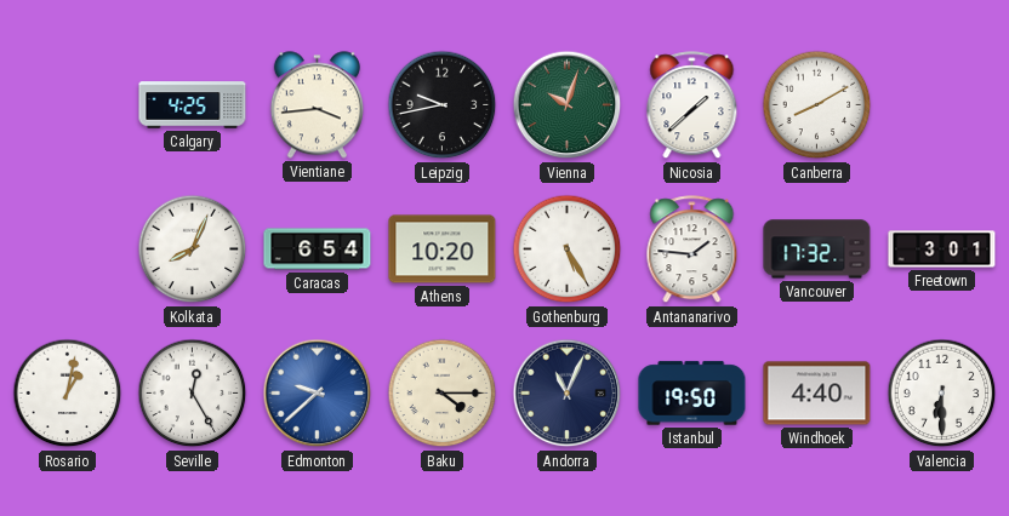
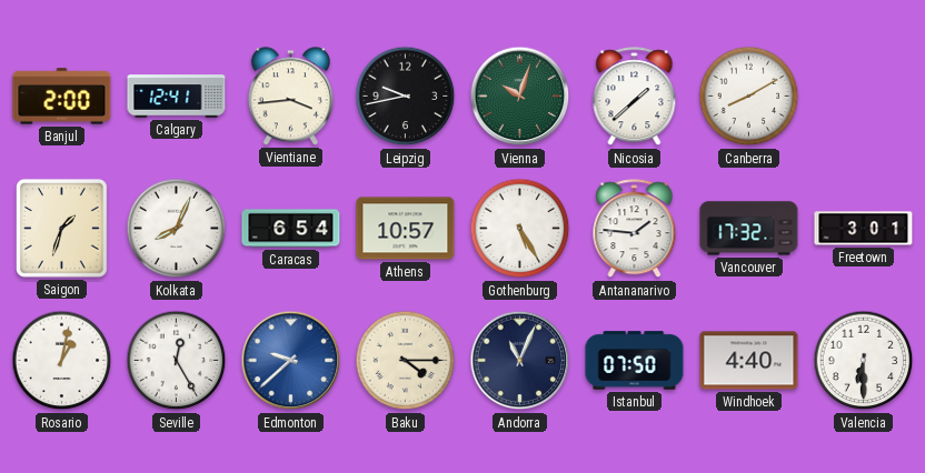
Banjul: none -> 2:00 (62, 97)
Calgary: 4:25 -> 12:41 (177, 97)
Saigon: none -> 1:33 (61, 228)
Athens: 10:20 -> 10:57 (406, 229)
Istanbul: 19:50 -> 07:50 (635, 361)
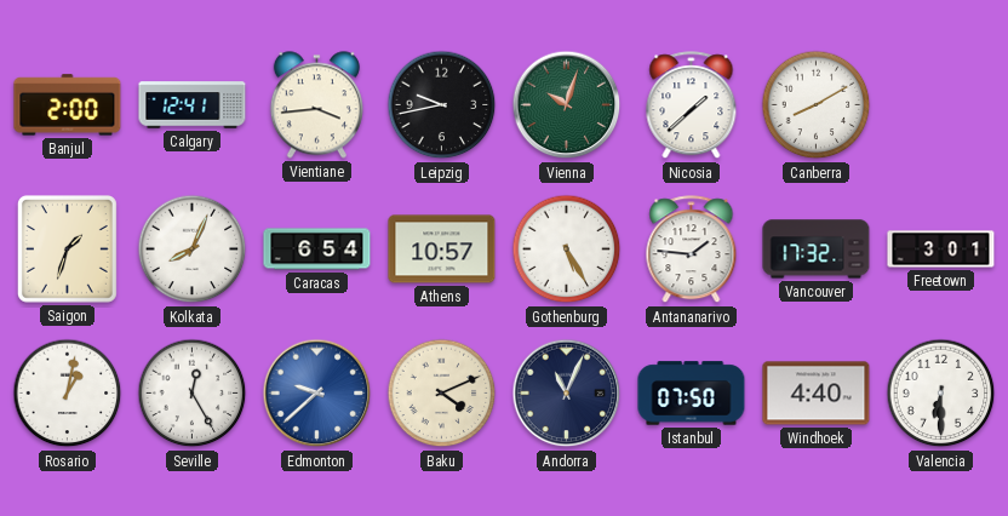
Baku: 4:15 -> 4:11 (442, 394)
